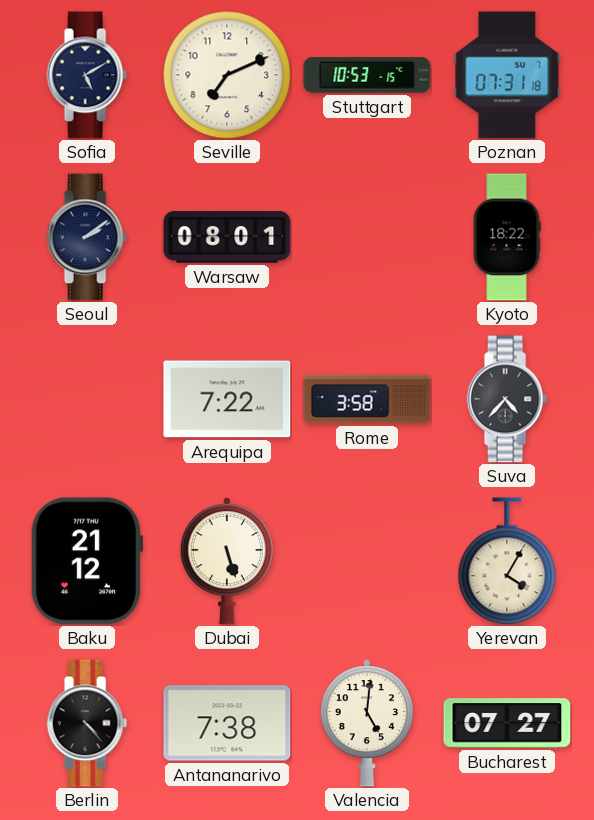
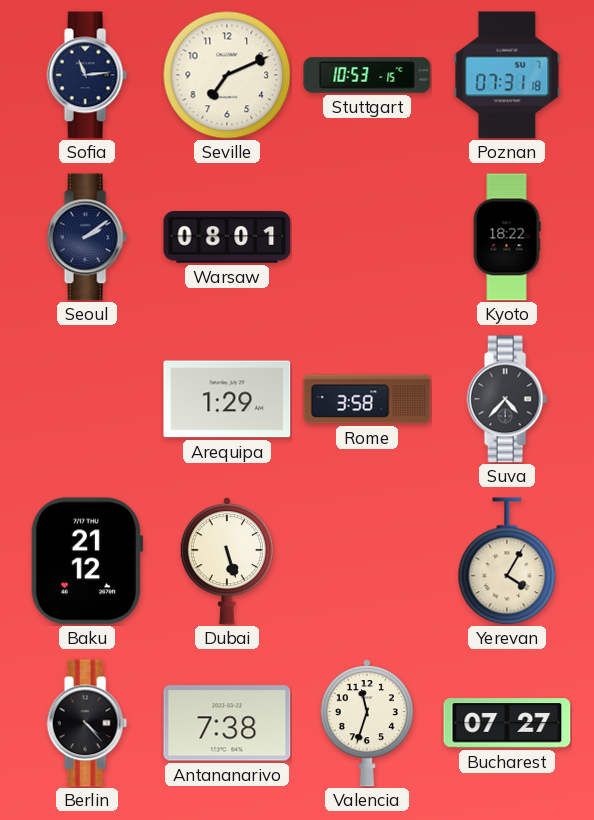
Sofia: 5:10 -> 11:14 (87, 75)
Arequipa: 7:22 -> 1:29 (227, 399)
Valencia: 5:01 -> 11:33 (367, 724)
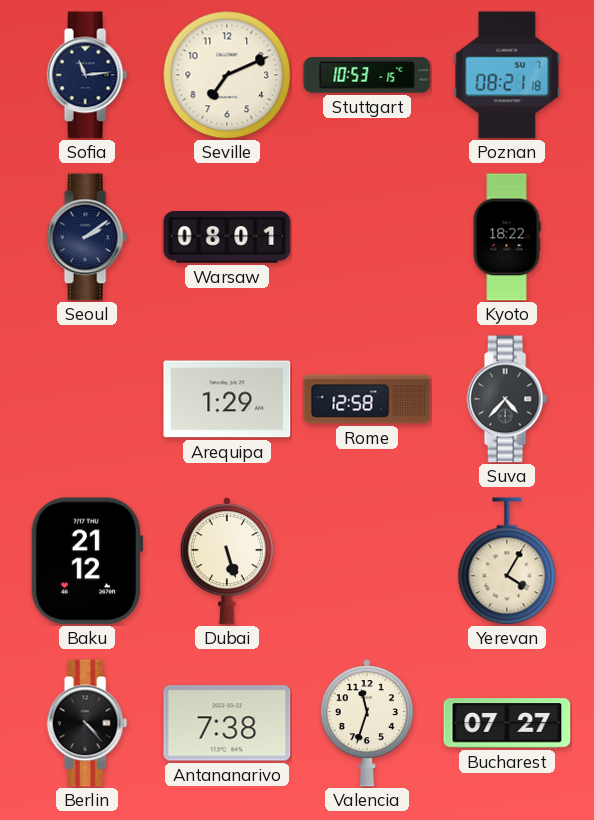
Poznan: 07:31 -> 08:21 (507, 75)
Rome: 3:58 -> 12:58 (367, 399)
